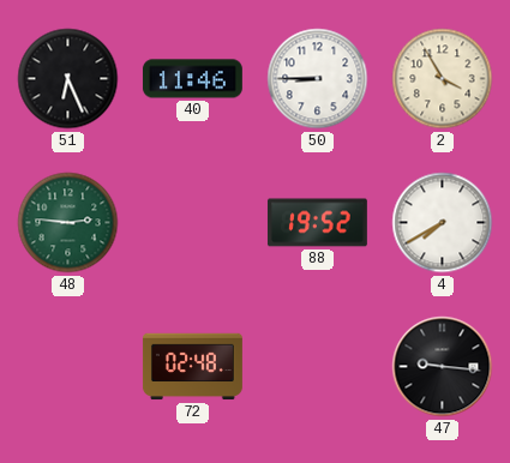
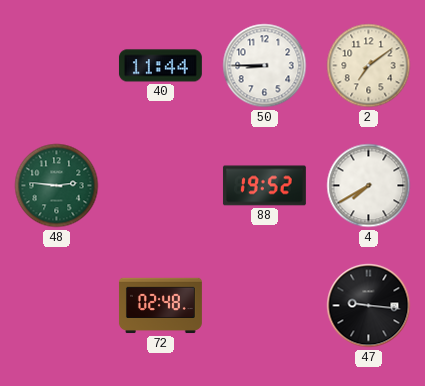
51: 6:26 -> none (68, 79)
40: 11:46 -> 11:44 (160, 66)
2: 3:55 -> 7:09 (369, 66)
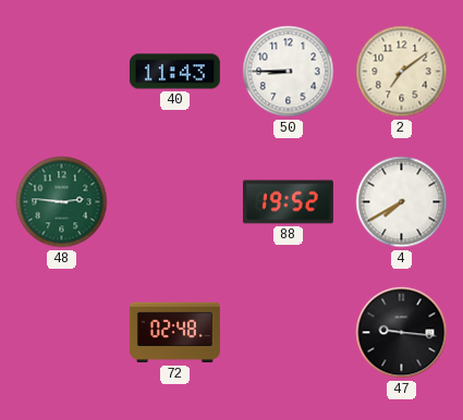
40: 11:44 -> 11:43 (174, 72)
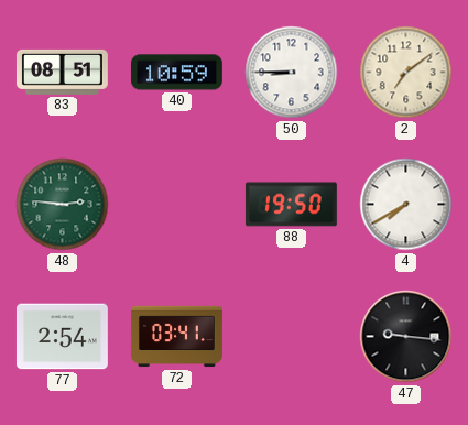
83: none -> 08:51 (62, 72)
40: 11:43 -> 10:59 (176, 73)
88: 19:52 -> 19:50 (291, 205)
77: none -> 2:54 (62, 337)
72: 02:48 -> 03:41 (176, 337)
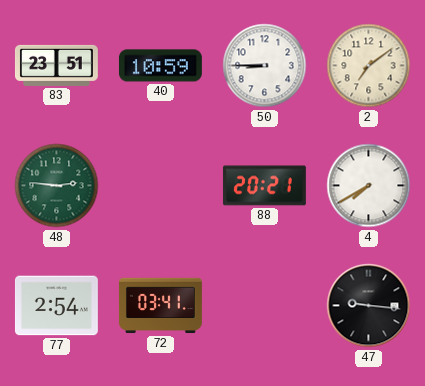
83: 08:51 -> 23:51 (56, 65)
88: 19:50 -> 20:21 (264, 186)
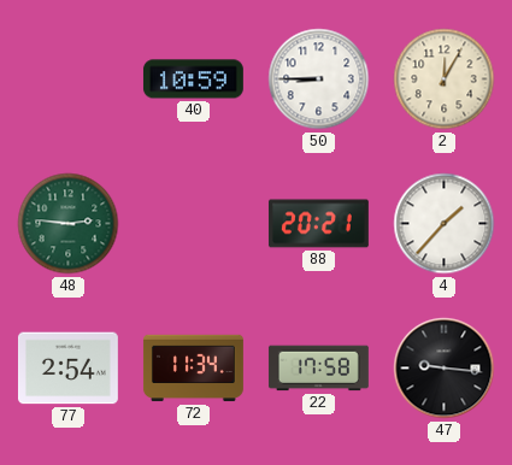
83: 23:51 -> none (56, 65)
2: 7:09 -> 12:05 (445, 80)
4: 7:40 -> 1:37 (445, 224)
72: 03:41 -> 11:34 (193, 369)
22: none -> 17:58 (318, 369)
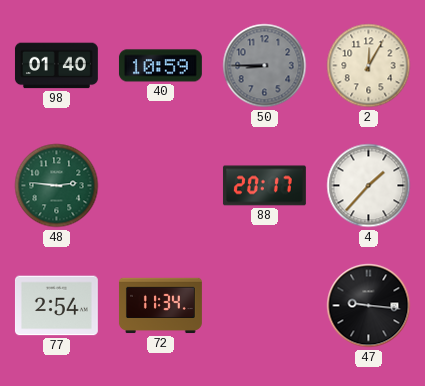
98: none -> 01:40 (56, 66)
50 dial: white -> grey (265, 66)
88: 20:21 -> 20:17 (264, 186)
22: 17:58 -> none (318, 369)
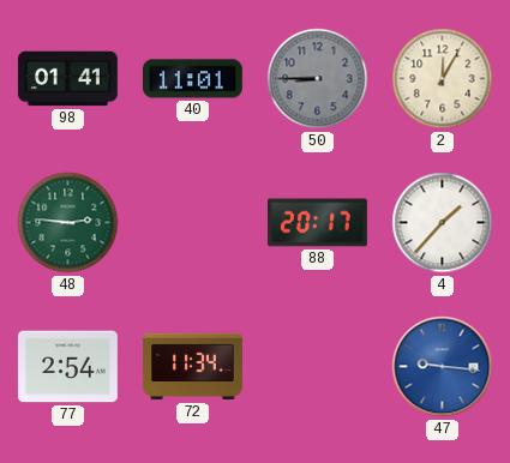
98: 01:40 -> 01:41 (67, 79)
40: 10:59 -> 11:01 (192, 79)
47 dial: black -> blue (443, 367)
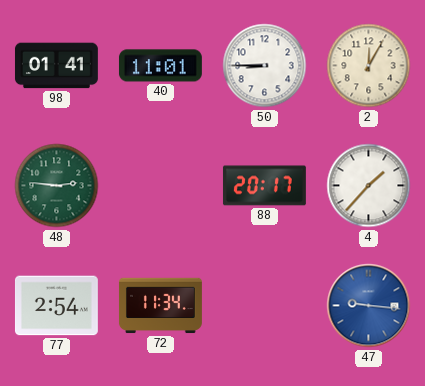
50 dial: grey -> white (265, 66)
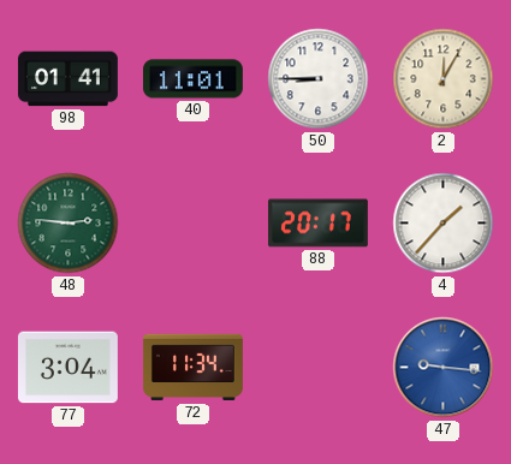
77: 2:54 -> 3:04 (67, 368)
